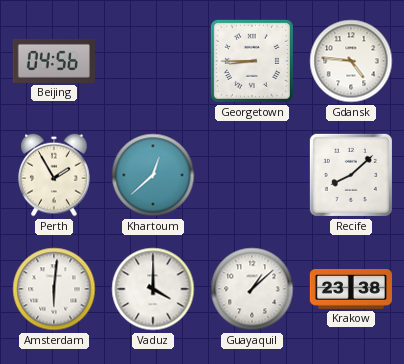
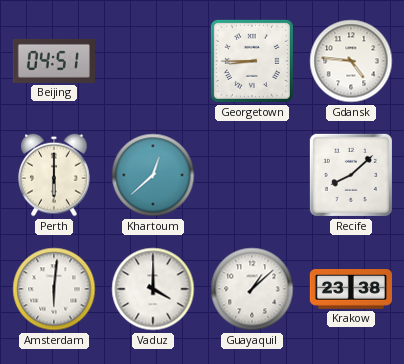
Beijing: 04:56 -> 04:51 (54, 61)
Perth: 1:55 -> 6:00 (54, 175)
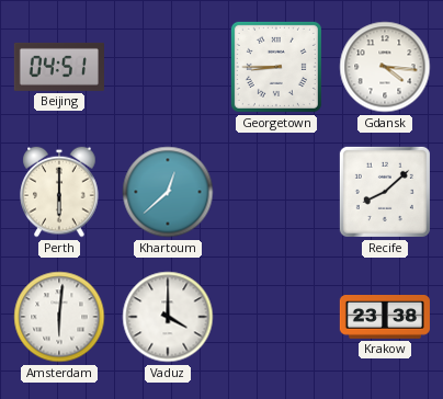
Gdansk: 4:46 -> 4:16 (385, 67)
Guayaquil: 1:08 -> none (252, 289)
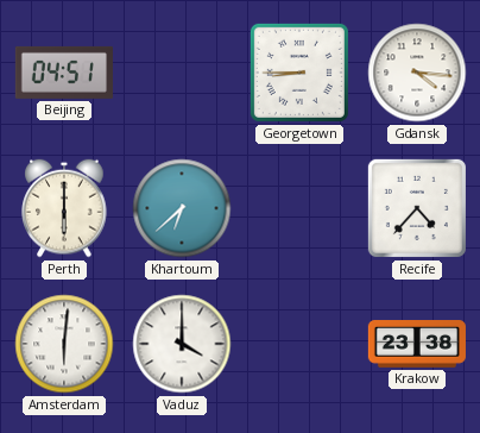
Khartoum: 12:38 -> 6:38 (182, 208)
Recife: 8:08 -> 4:37 (417, 208)
